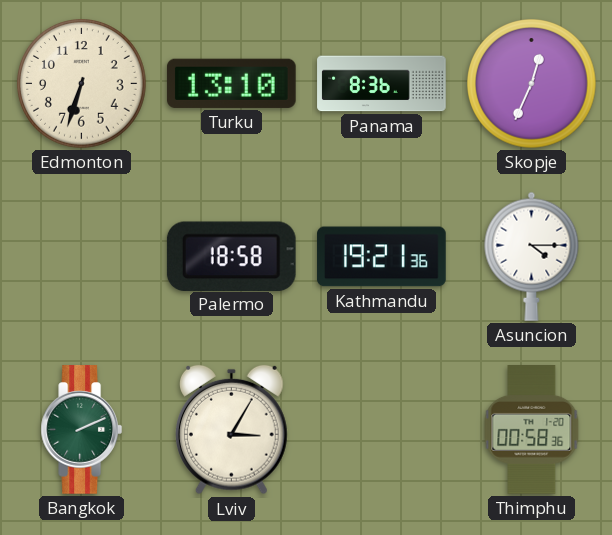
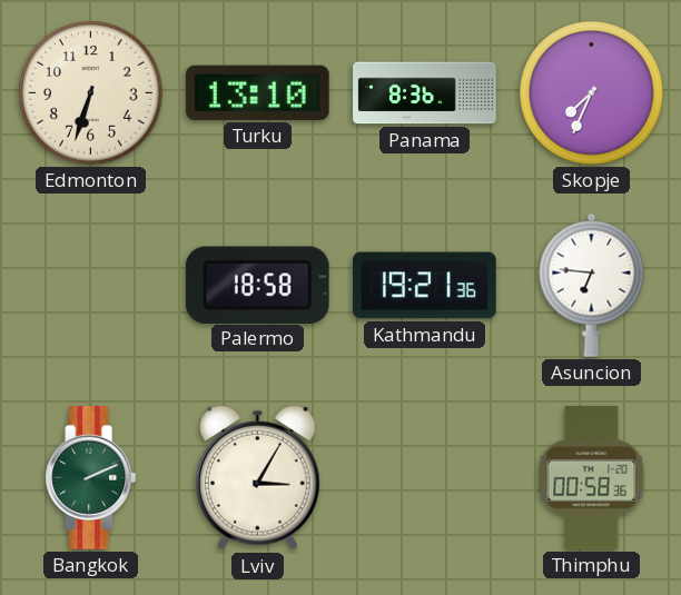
Skopje: 12:34 -> 7:34 (592, 93)
Asuncion: 4:15 -> 6:46 (592, 285)
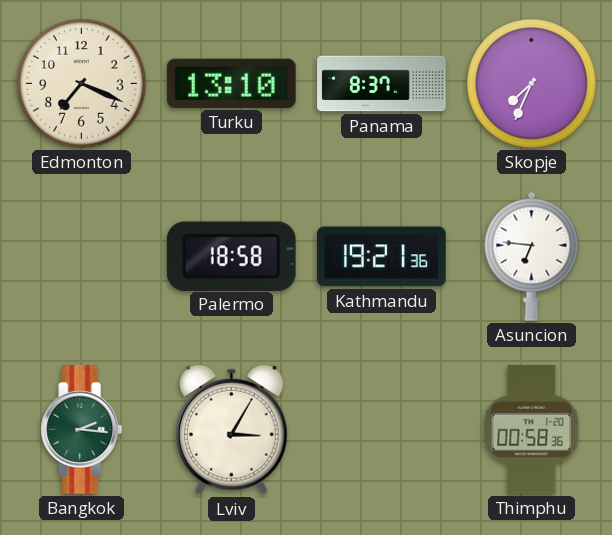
Edmonton: 6:33 -> 7:19 (82, 84)
Panama: 8:36 -> 8:37 (382, 84)
Bangkok: 2:11 -> 2:16 (81, 430)
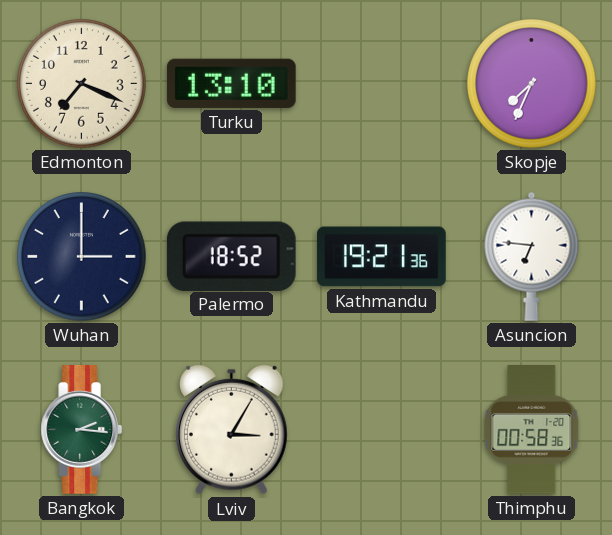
Panama: 8:37 -> none (382, 84)
Wuhan: none -> 3:00 (82, 257)
Palermo: 18:58 -> 18:52 (231, 256)
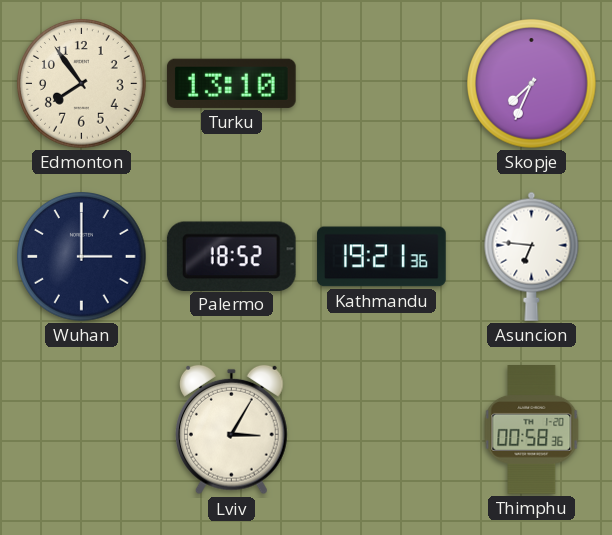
Edmonton: 7:19 -> 7:54 (82, 84)
Bangkok: 2:16 -> none (81, 430)
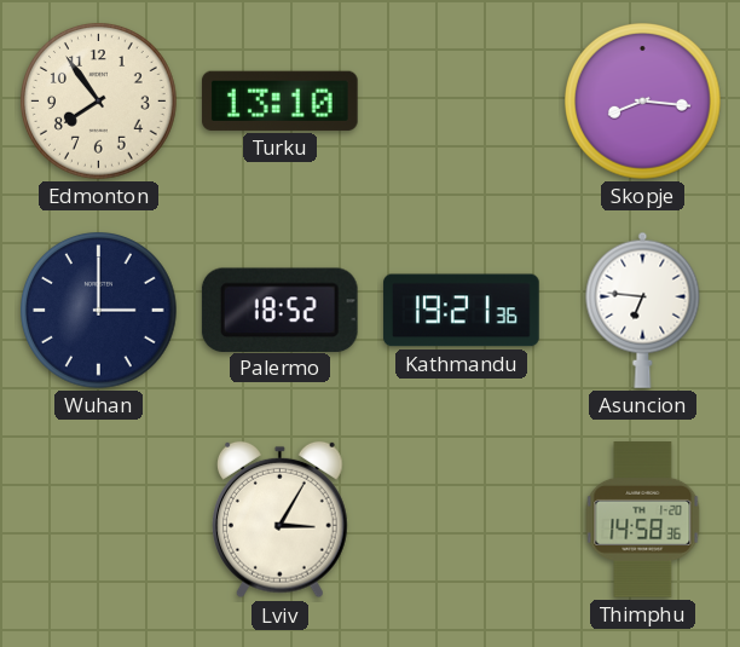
Skopje: 7:34 -> 8:16 (643, 102)
Thimphu: 00:58 -> 14:58 (643, 520)
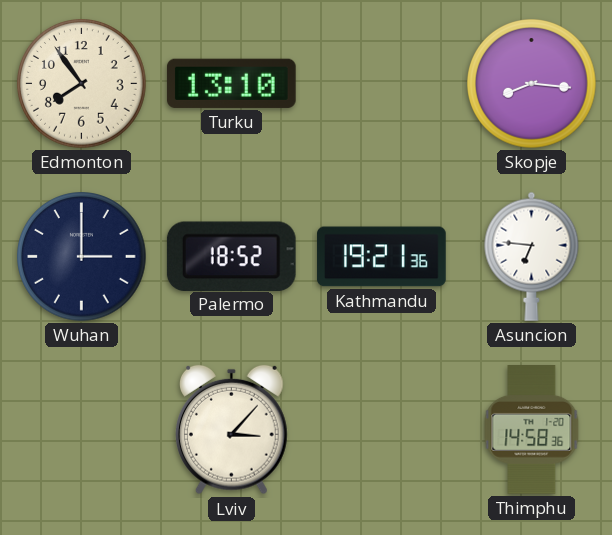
Lviv: 3:05 -> 3:07 (232, 430)
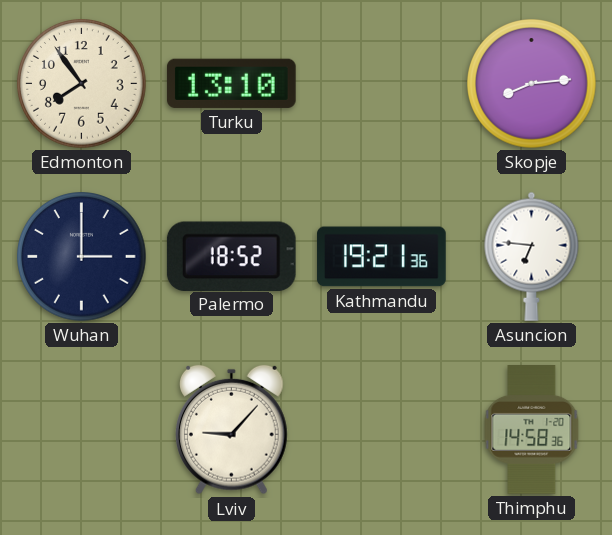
Skopje: 8:16 -> 8:14 (532, 84)
Lviv: 3:07 -> 9:07 (232, 430)
